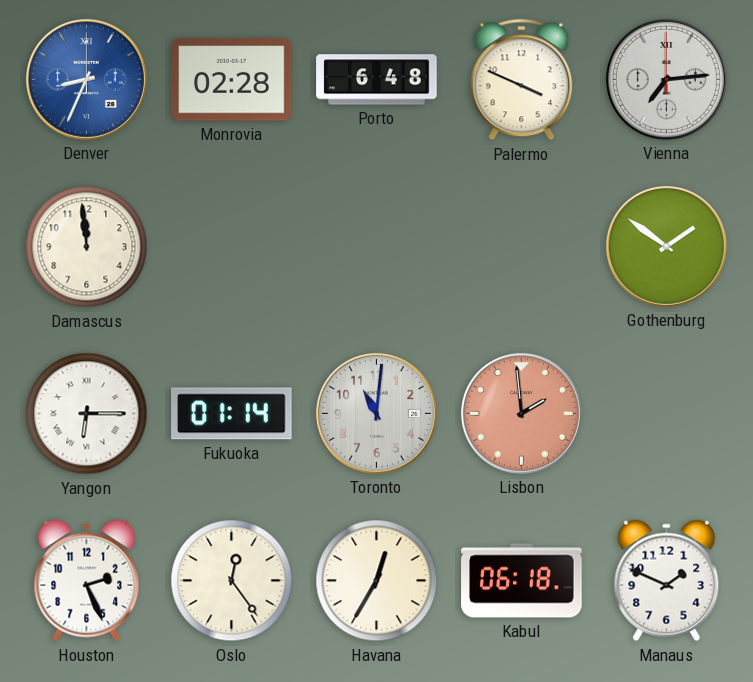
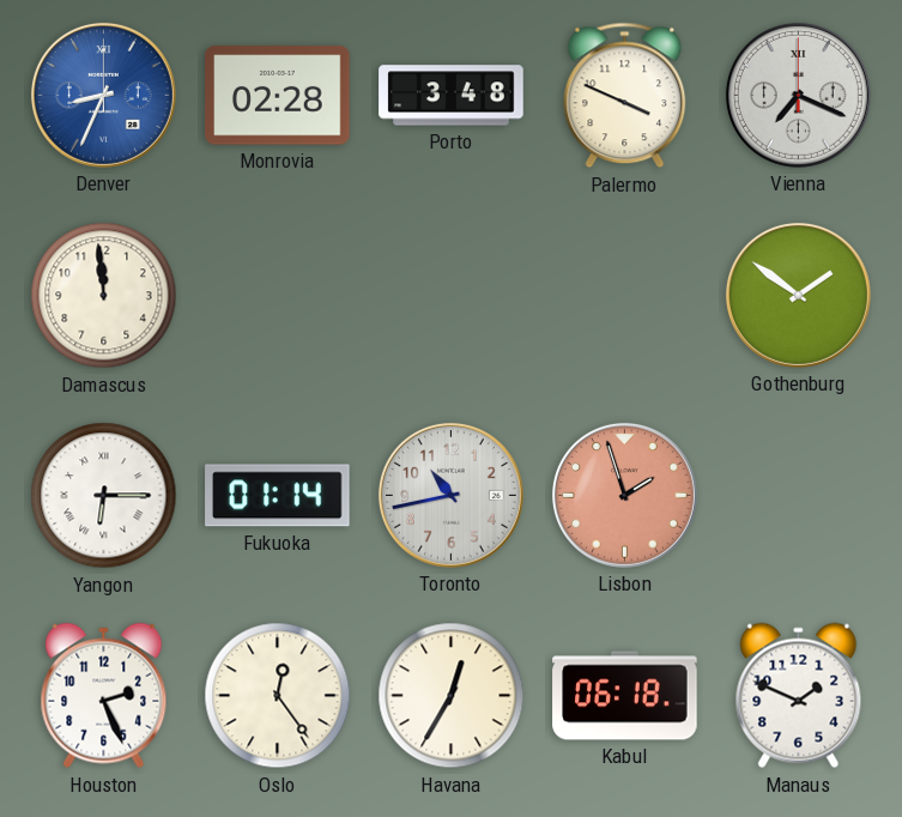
Porto: 6:48 -> 3:48 (452, 96)
Vienna: 7:14 -> 7:19 (798, 95)
Toronto: 11:01 -> 10:43 (450, 495)
Lisbon: 1:59 -> 1:57 (624, 495)
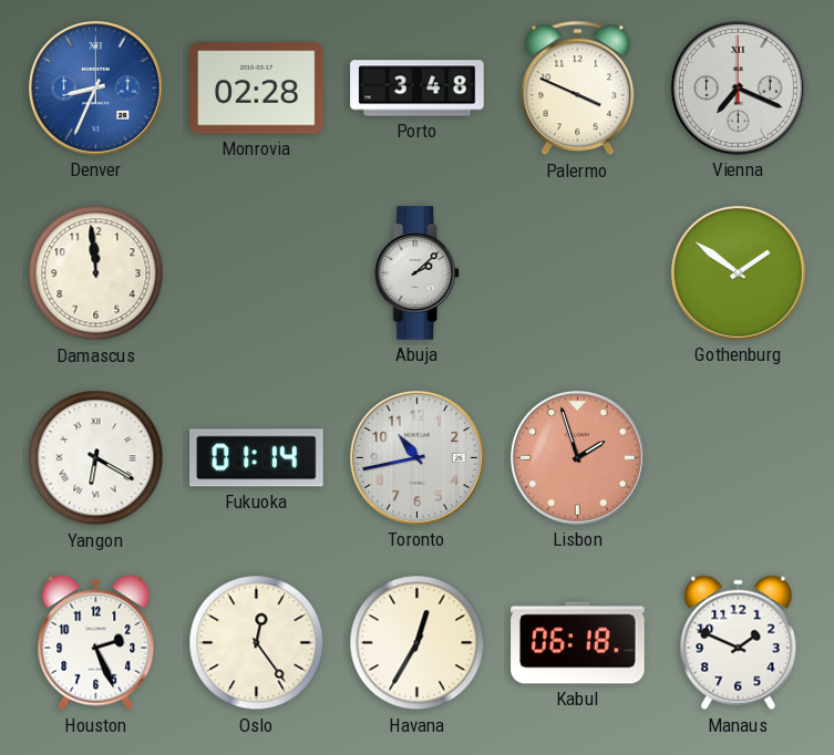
Abuja: none -> 2:08 (418, 273)
Yangon: 6:15 -> 6:20 (96, 458)
